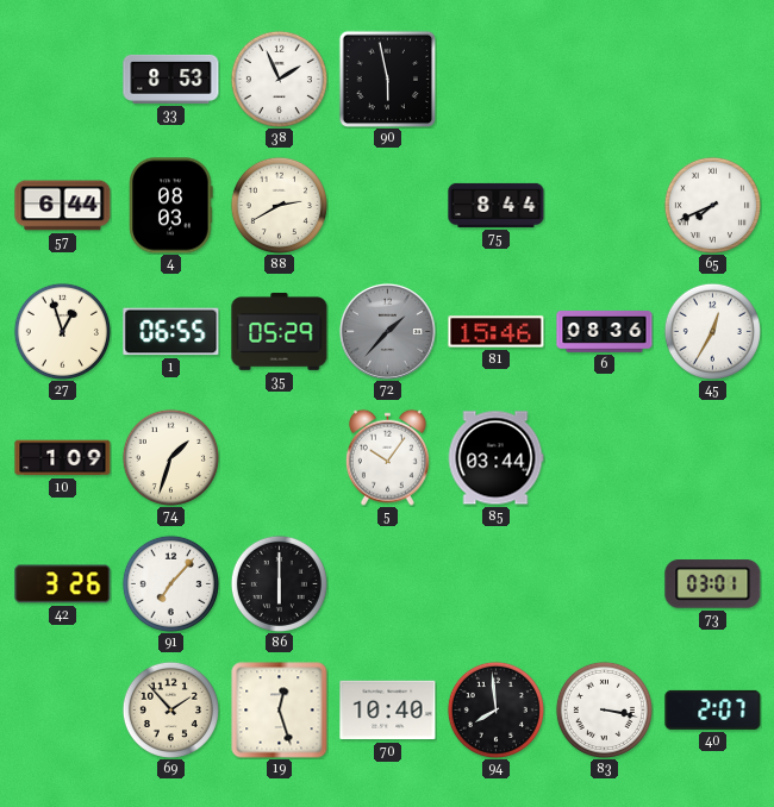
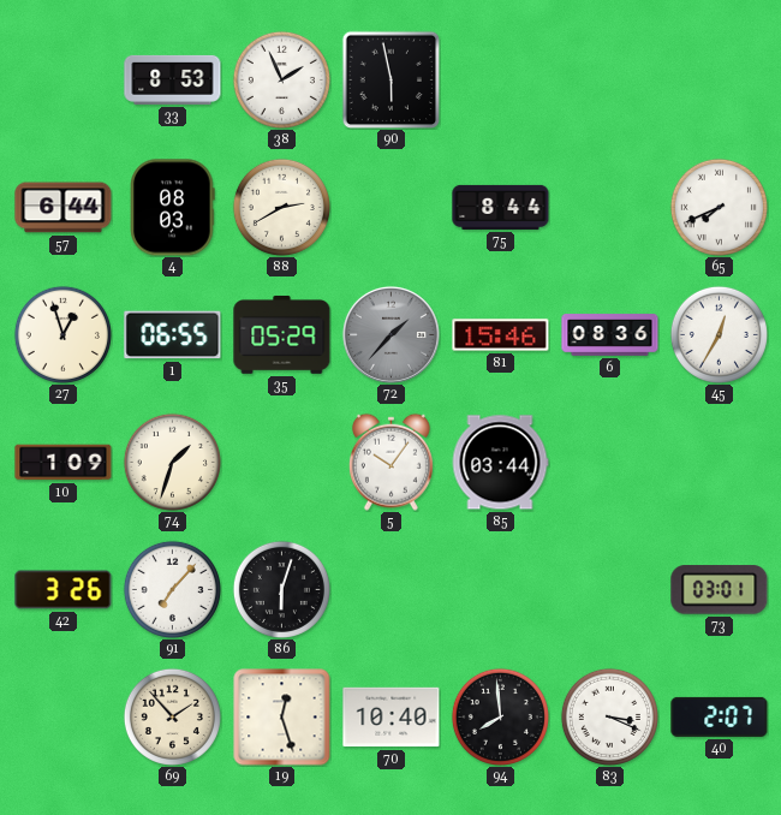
86: 6:00 -> 6:03 (281, 589)
83: 3:17 -> 3:19 (609, 716)
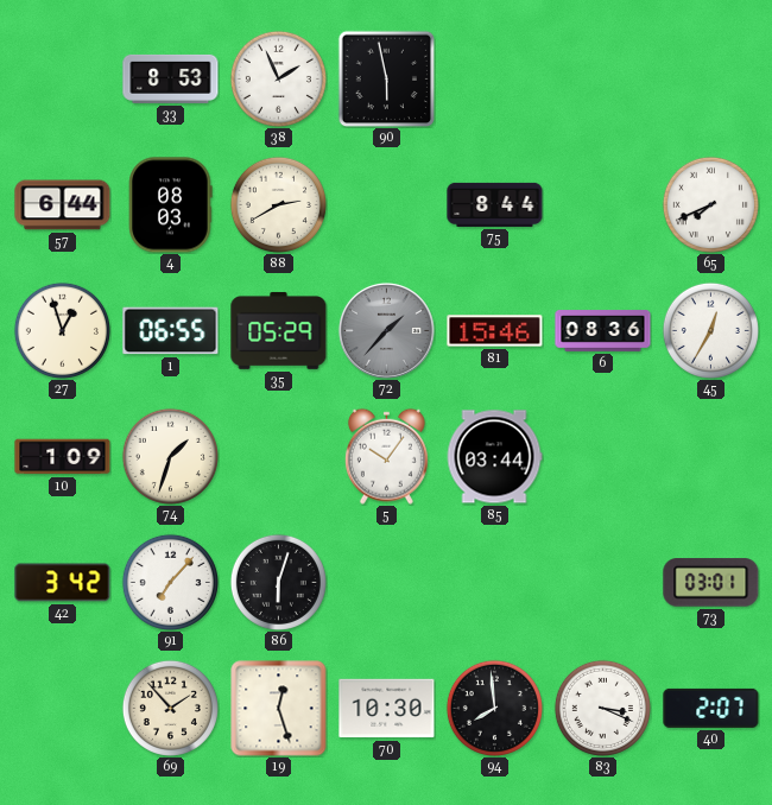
42: 3:26 -> 3:42 (63, 583)
70: 10:40 -> 10:30 (387, 709)
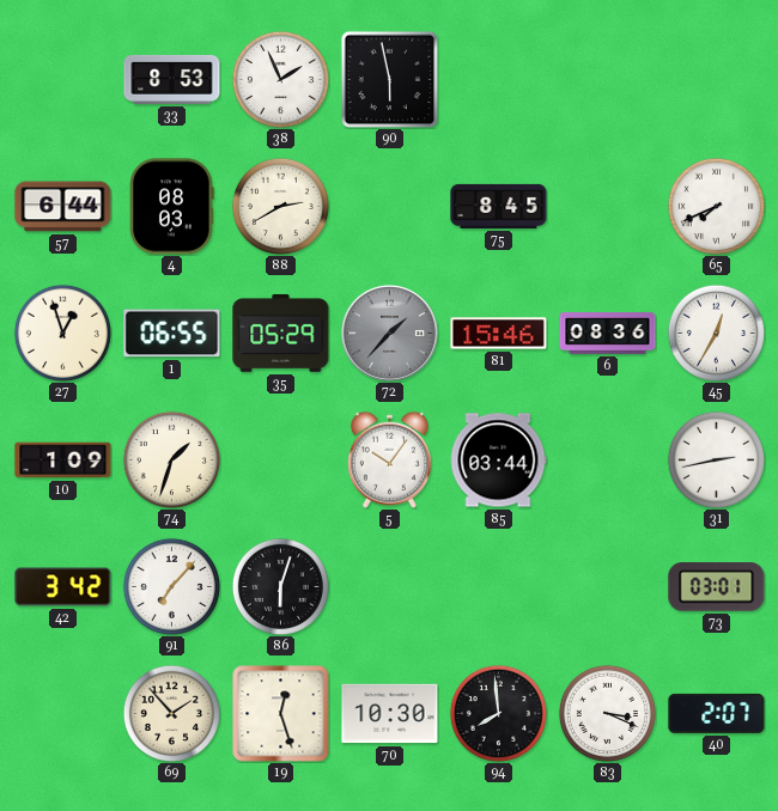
75: 8:44 -> 8:45 (499, 206)
31: none -> 2:43 (716, 459)
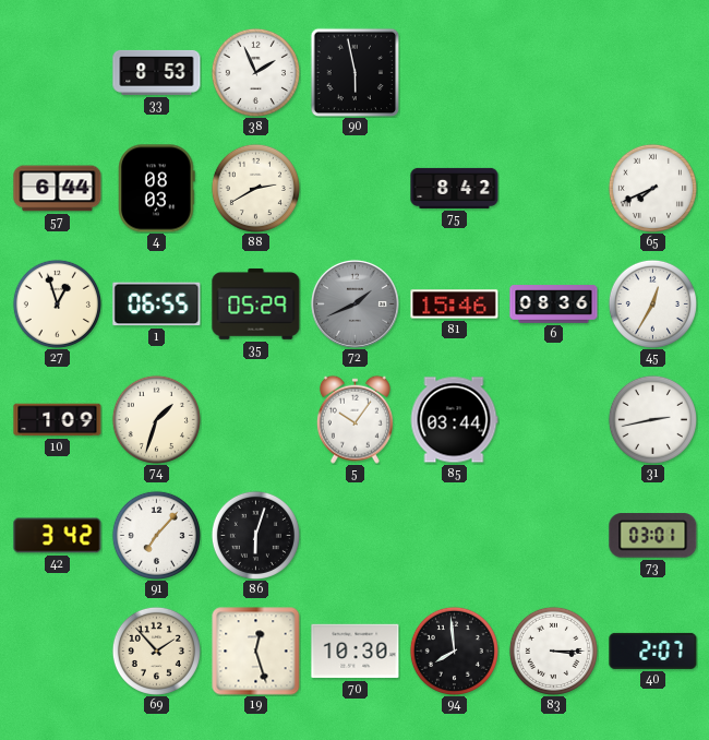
75: 8:45 -> 8:42 (455, 188)
72: 1:37 -> 1:41 (354, 303)
83: 3:19 -> 3:15 (553, 651)
